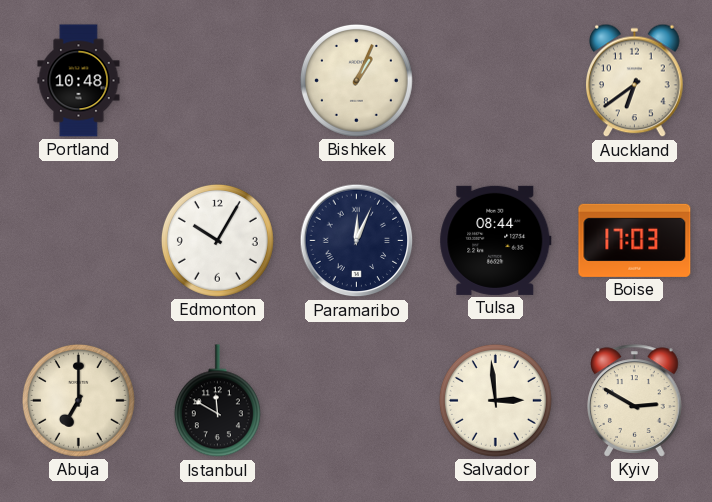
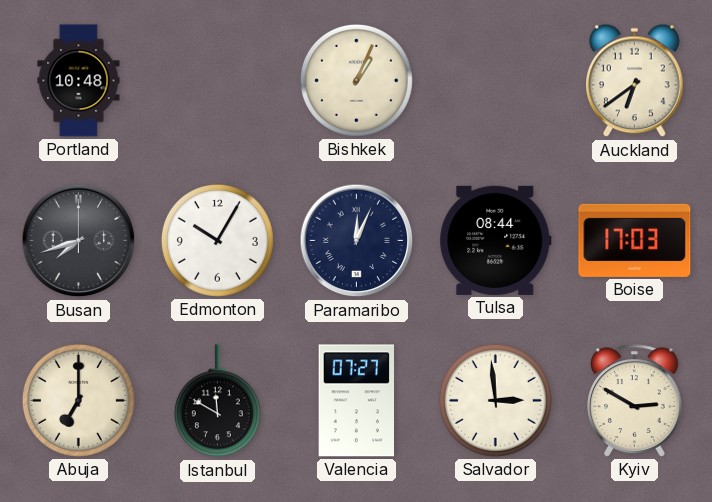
Busan: none -> 7:42 (79, 241)
Valencia: none -> 07:27 (357, 401)
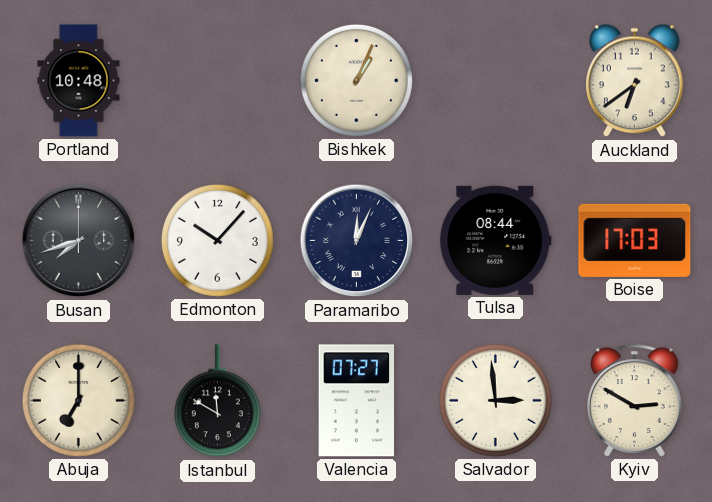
Edmonton: 10:05 -> 10:07 (217, 240)
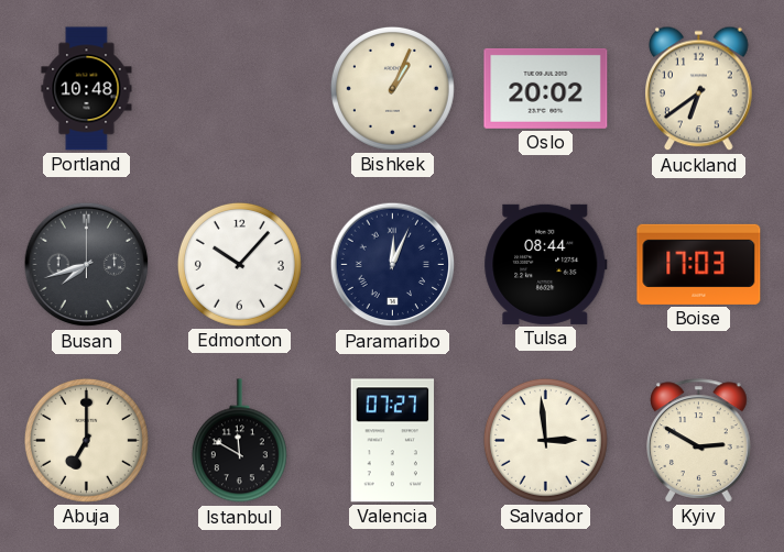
Oslo: none -> 20:02 (546, 88)
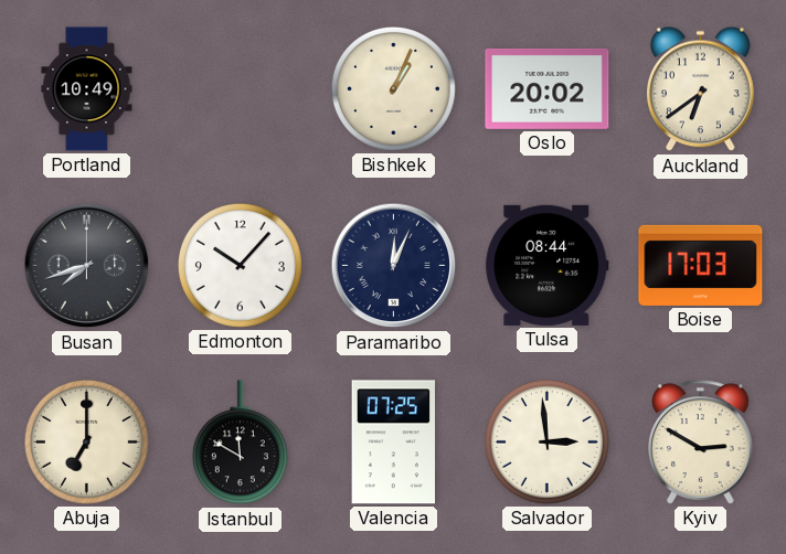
Portland: 10:48 -> 10:49 (87, 89)
Valencia: 07:27 -> 07:25 (394, 443)
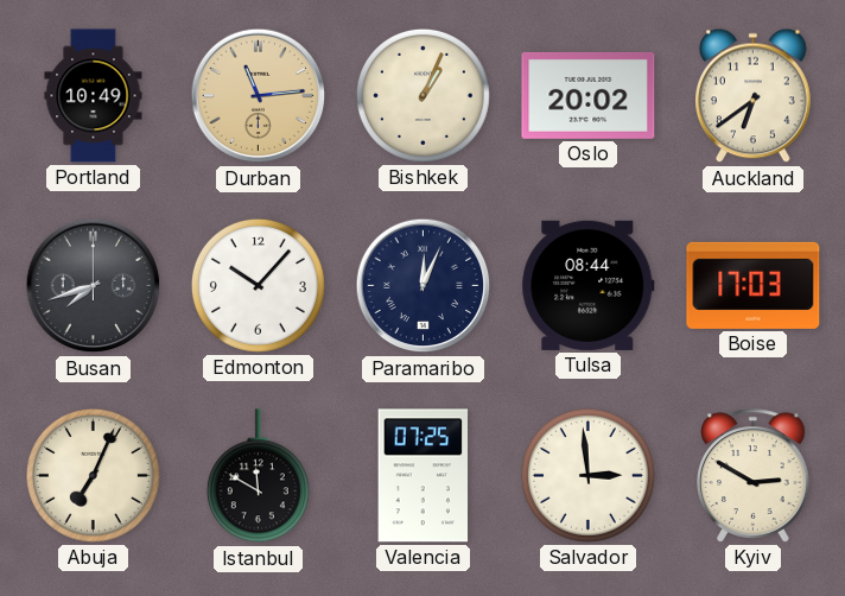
Durban: none -> 11:14 (259, 96)
Abuja: 7:00 -> 7:04 (93, 475)
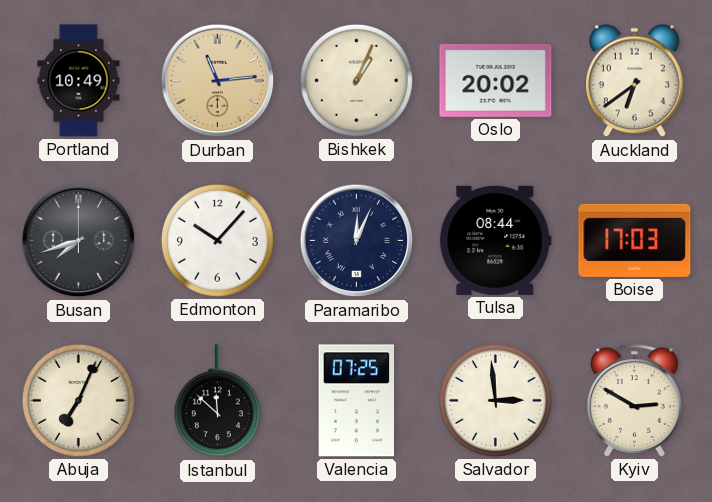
Istanbul: 11:50 -> 11:52 (217, 401)
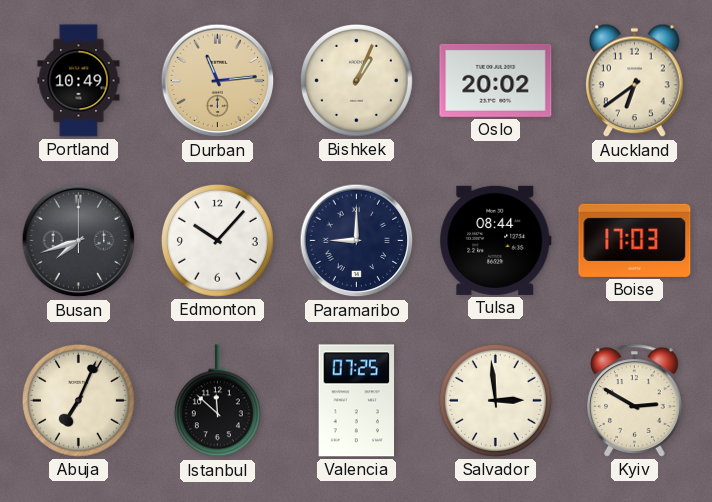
Paramaribo: 12:04 -> 9:00 (357, 241)
